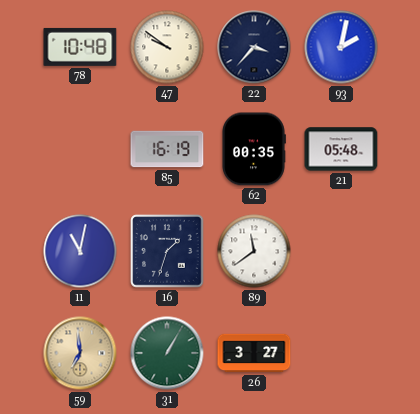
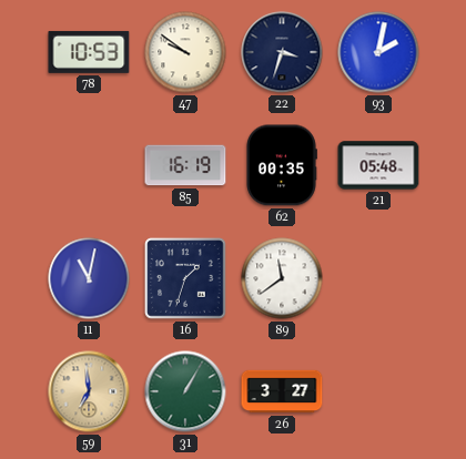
78: 10:48 -> 10:53 (89, 52)
22: 3:37 -> 3:33 (282, 52)
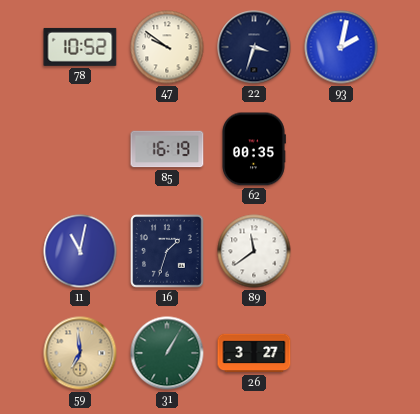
78: 10:53 -> 10:52 (80, 47)
21: 05:48 -> none (378, 165)
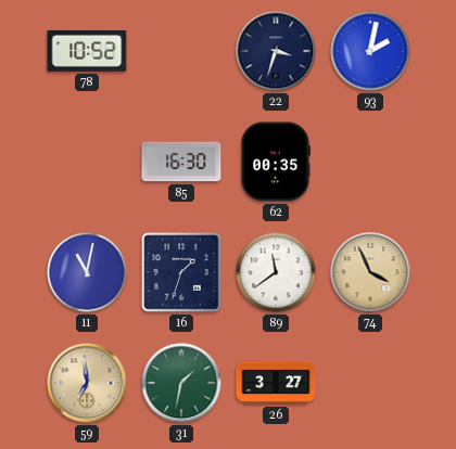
47: 9:51 -> none (167, 47)
85: 16:19 -> 16:30 (181, 162)
74: none -> 3:56 (370, 272)
31: 1:05 -> 1:32 (181, 383)
